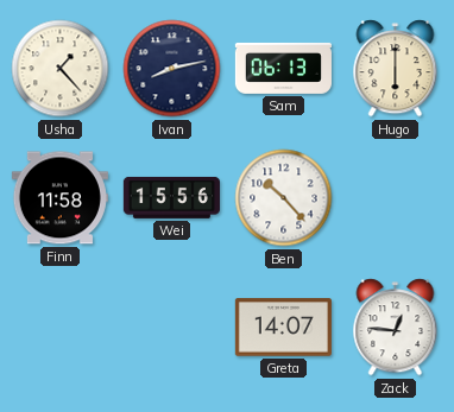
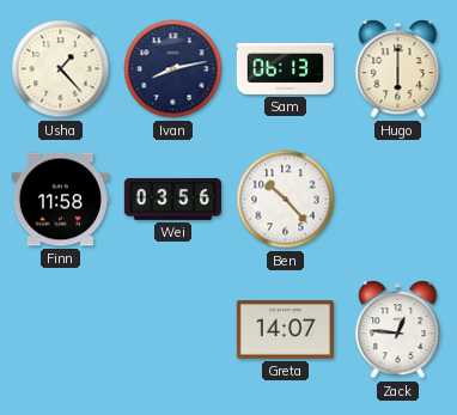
Wei: 15:56 -> 03:56 (172, 199)
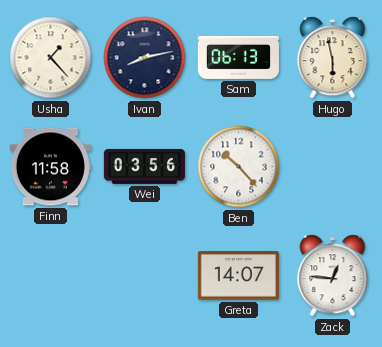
Hugo: 6:00 -> 5:58 (333, 58)
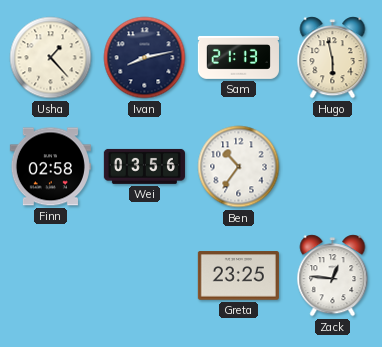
Sam: 06:13 -> 21:13 (238, 57)
Finn: 11:58 -> 02:58 (50, 167)
Ben: 10:23 -> 10:36 (239, 167)
Greta: 14:07 -> 23:25 (238, 276)
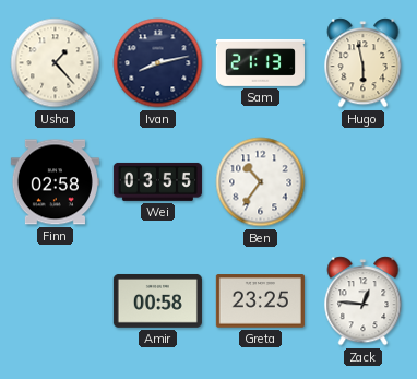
Wei: 03:56 -> 03:55 (157, 181)
Amir: none -> 00:58 (157, 300)
